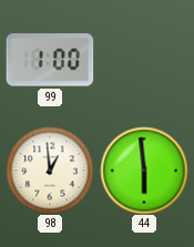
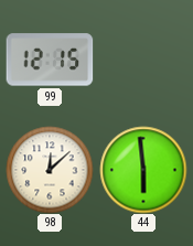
99: 1:00 -> 12:15 (50, 60)
98: 12:59 -> 12:08 (50, 170)
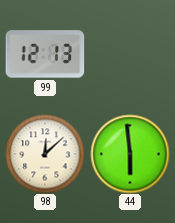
99: 12:15 -> 12:13 (45, 54)
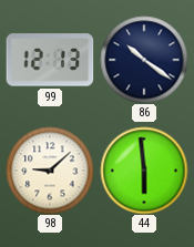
86: none -> 10:21 (144, 60)
98: 12:08 -> 9:08 (50, 171)
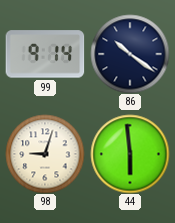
99: 12:13 -> 9:14 (45, 54)
98: 9:08 -> 9:03 (45, 154)
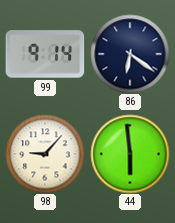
86: 10:21 -> 6:21 (130, 54)
98: 9:03 -> 9:07 (45, 154)
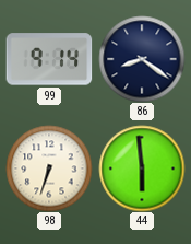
86: 6:21 -> 8:21 (142, 59)
98: 9:07 -> 6:33 (49, 169)
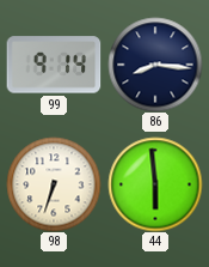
86: 8:21 -> 8:16 (155, 65)
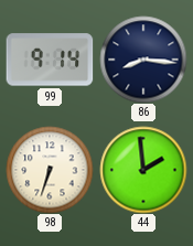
44: 5:59 -> 1:59 (143, 170)
